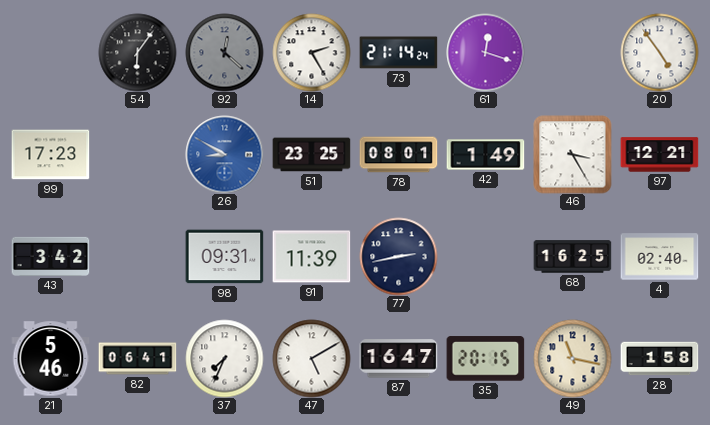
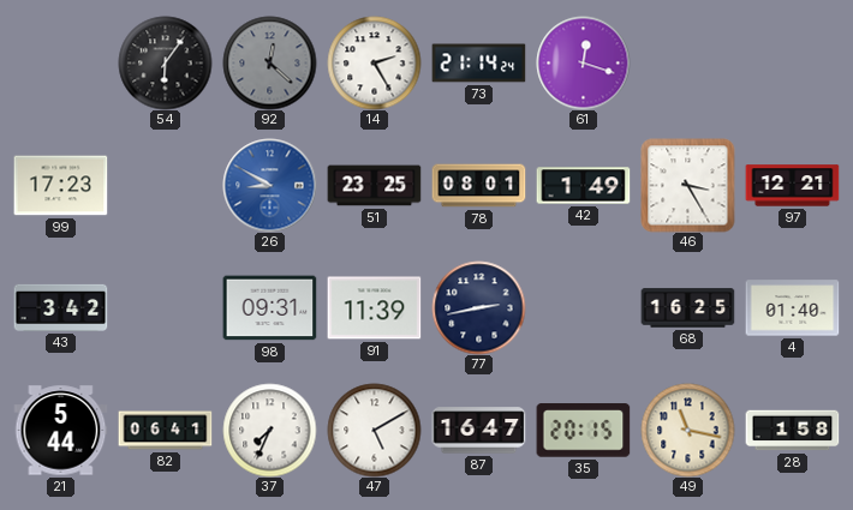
20: 4:54 -> none (659, 52)
4: 02:40 -> 01:40 (792, 308)
21: 5:46 -> 5:44 (60, 431)
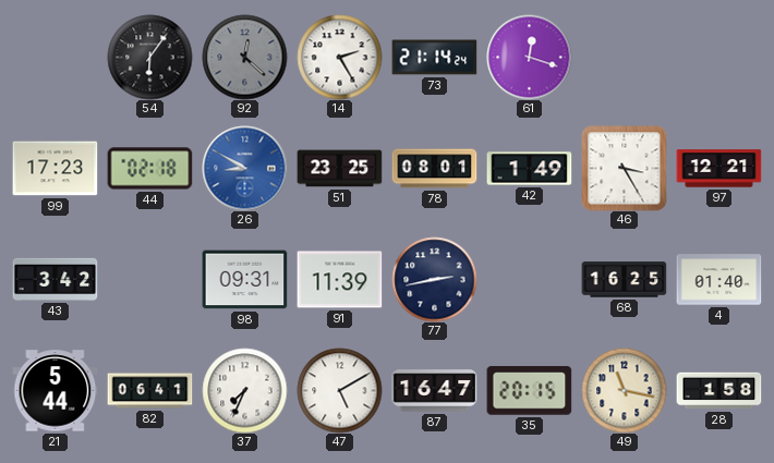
44: none -> 02:18 (149, 169)
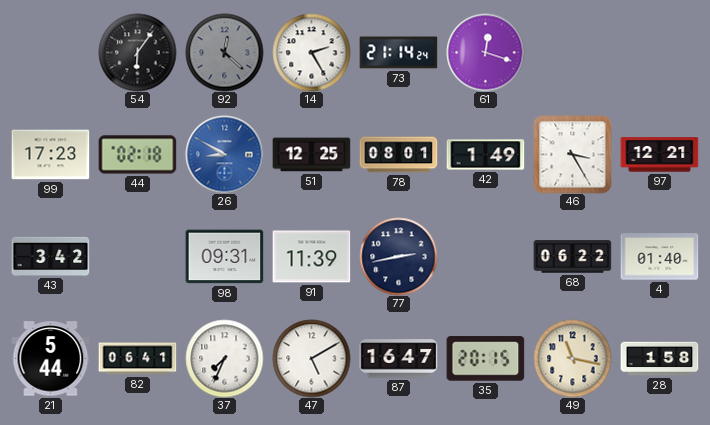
51: 23:25 -> 12:25 (311, 155)
68: 16:25 -> 06:22 (572, 257)
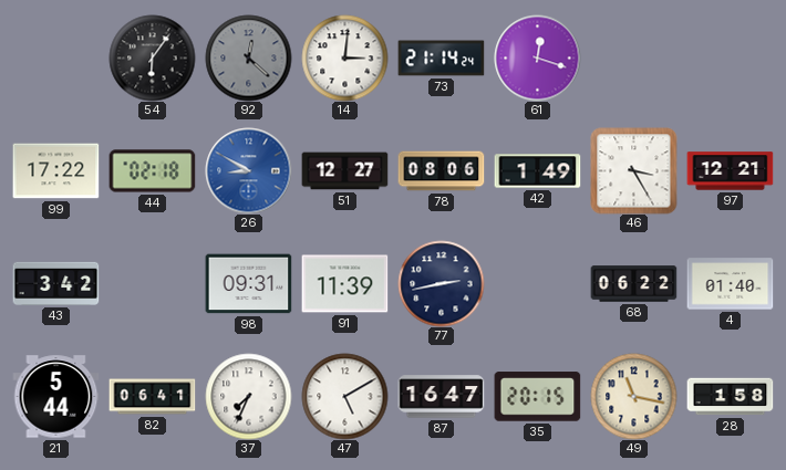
14: 2:25 -> 3:01 (344, 58)
99: 17:23 -> 17:22 (55, 171)
51: 12:25 -> 12:27 (344, 171)
78: 08:01 -> 08:06 (441, 171)
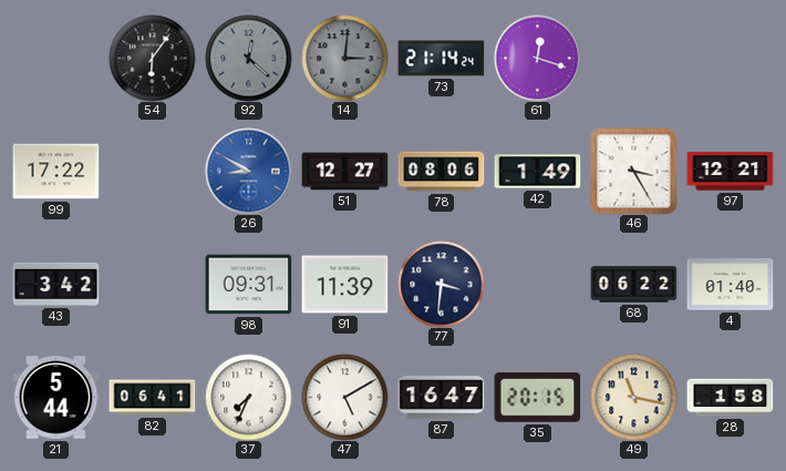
14 dial: white -> grey (344, 58)
44: 02:18 -> none (152, 171)
77: 2:43 -> 3:31 (441, 284)
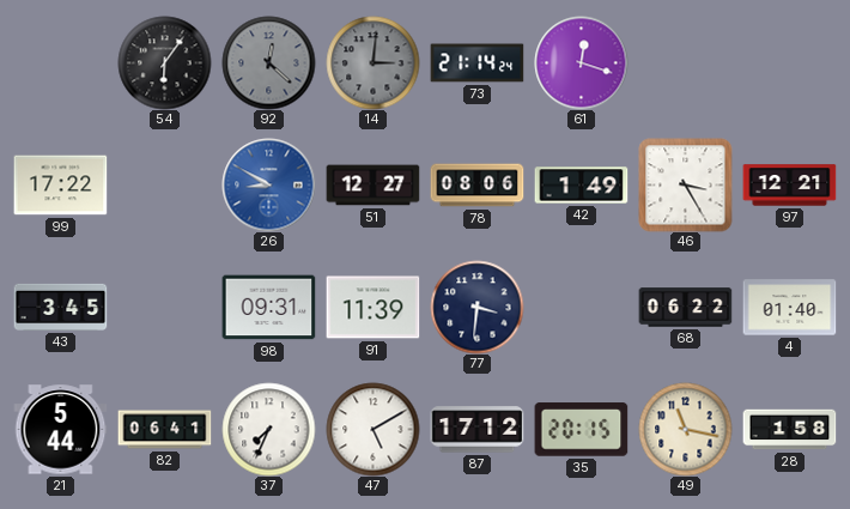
43: 3:42 -> 3:45 (60, 307)
87: 16:47 -> 17:12 (476, 430)
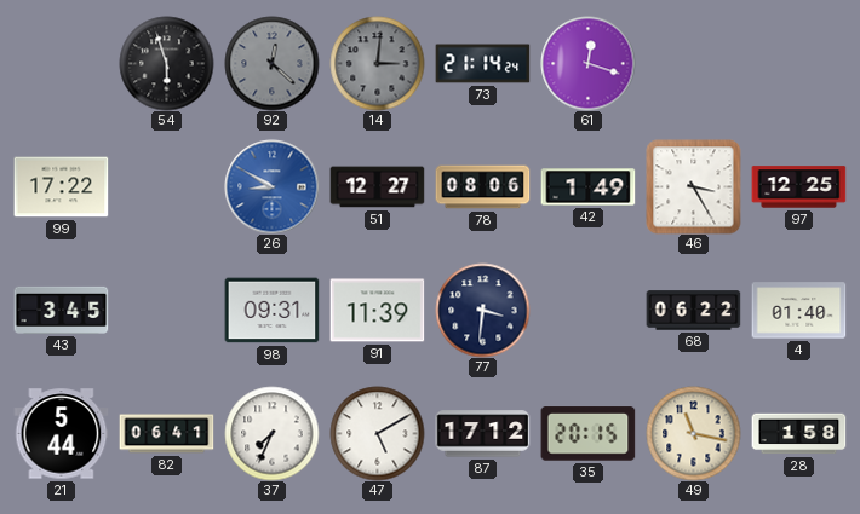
54: 6:06 -> 5:57 (166, 63)
97: 12:21 -> 12:25 (798, 187)
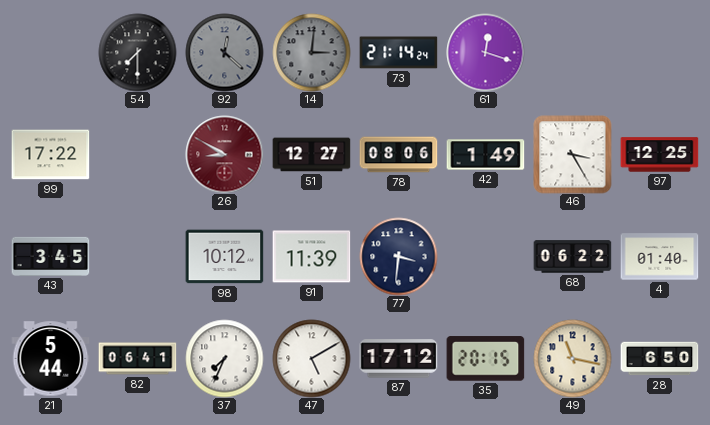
54: 5:57 -> 7:30 (137, 52)
26 dial: blue -> burgundy (224, 154)
98: 09:31 -> 10:12 (224, 257)
28: 1:58 -> 6:50 (659, 359)
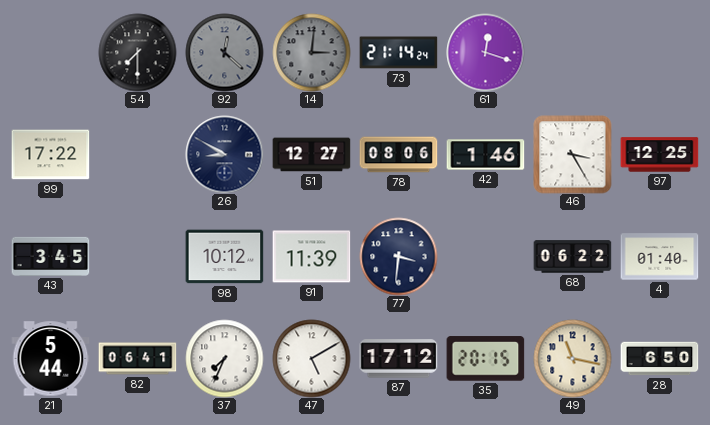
26 dial: burgundy -> navy (224, 154)
42: 1:49 -> 1:46 (485, 155)
